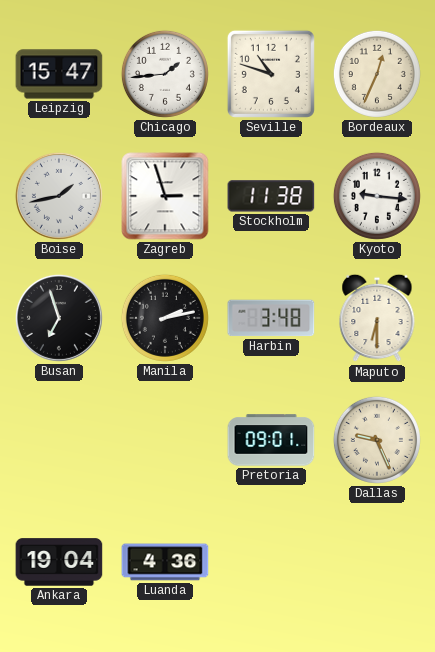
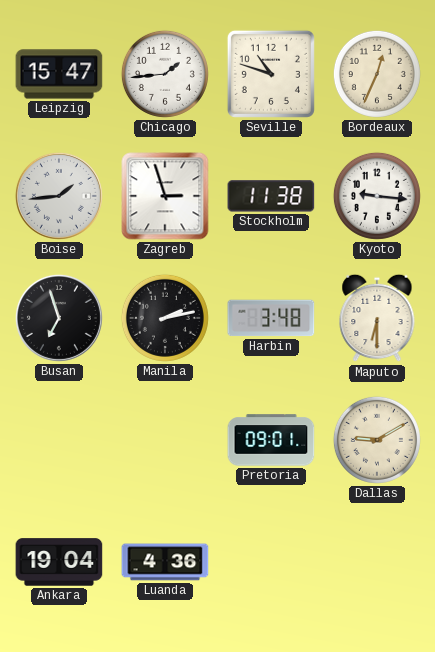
Boise: 1:43 -> 1:44 (59, 196)
Dallas: 9:26 -> 9:10 (377, 440)
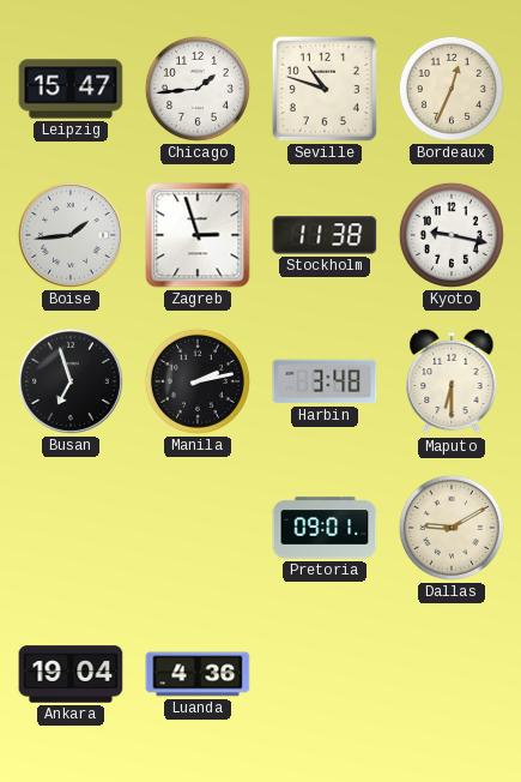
Kyoto: 9:16 -> 9:17 (452, 235)
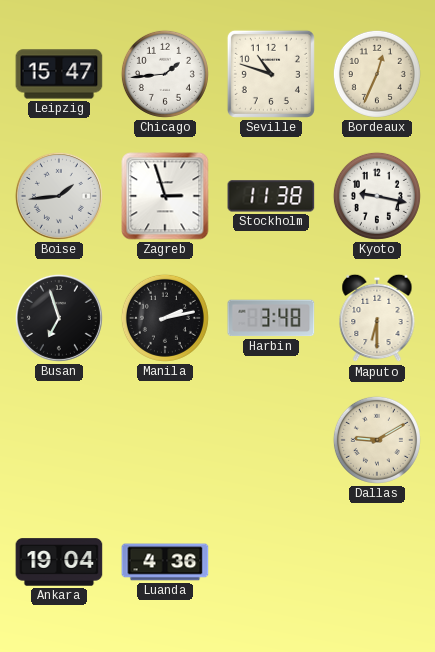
Pretoria: 09:01 -> none (325, 528)
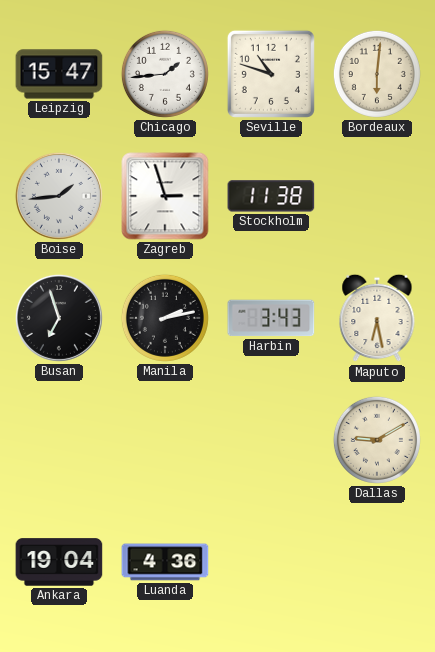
Bordeaux: 12:34 -> 6:01 (377, 74)
Kyoto: 9:17 -> none (377, 196)
Harbin: 3:48 -> 3:43 (271, 318)
Maputo: 6:30 -> 6:28 (377, 318)
